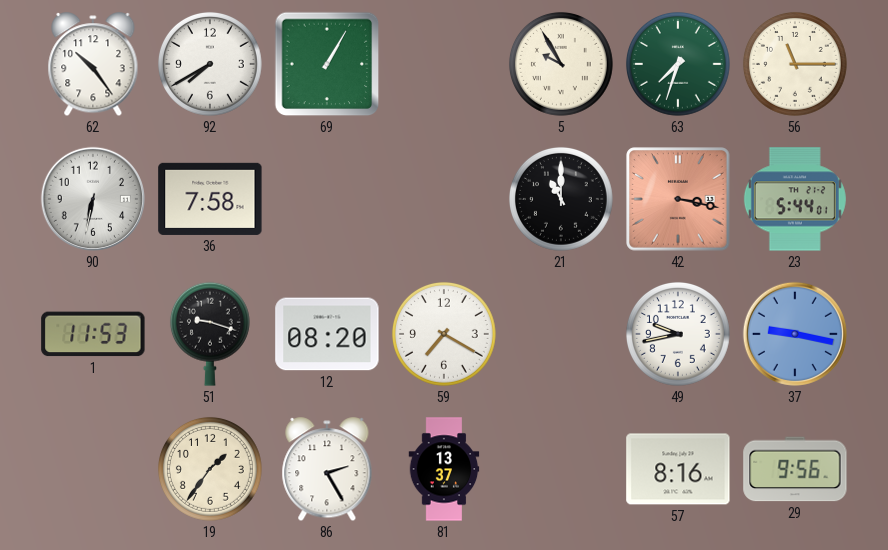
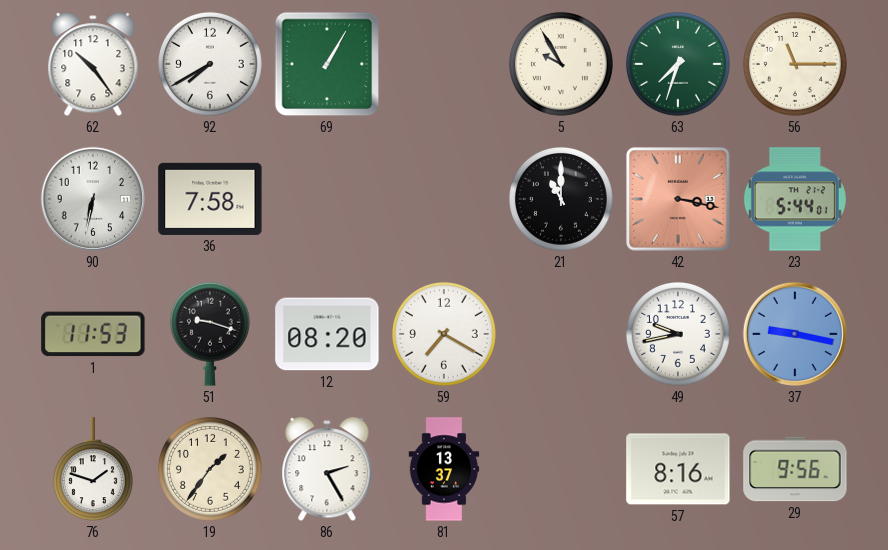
76: none -> 1:48 (93, 470)
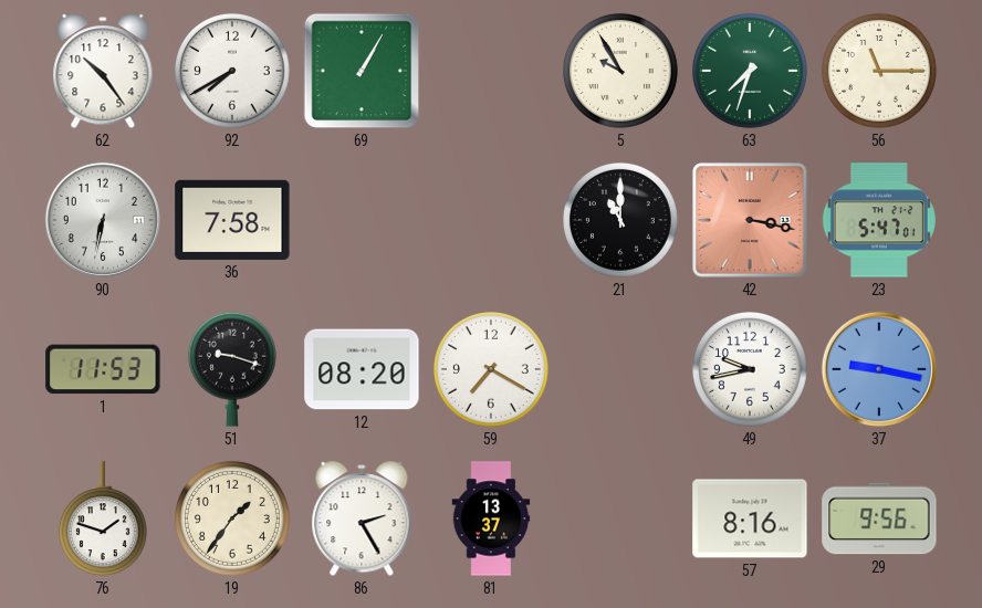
23: 5:44 -> 5:47 (879, 220)
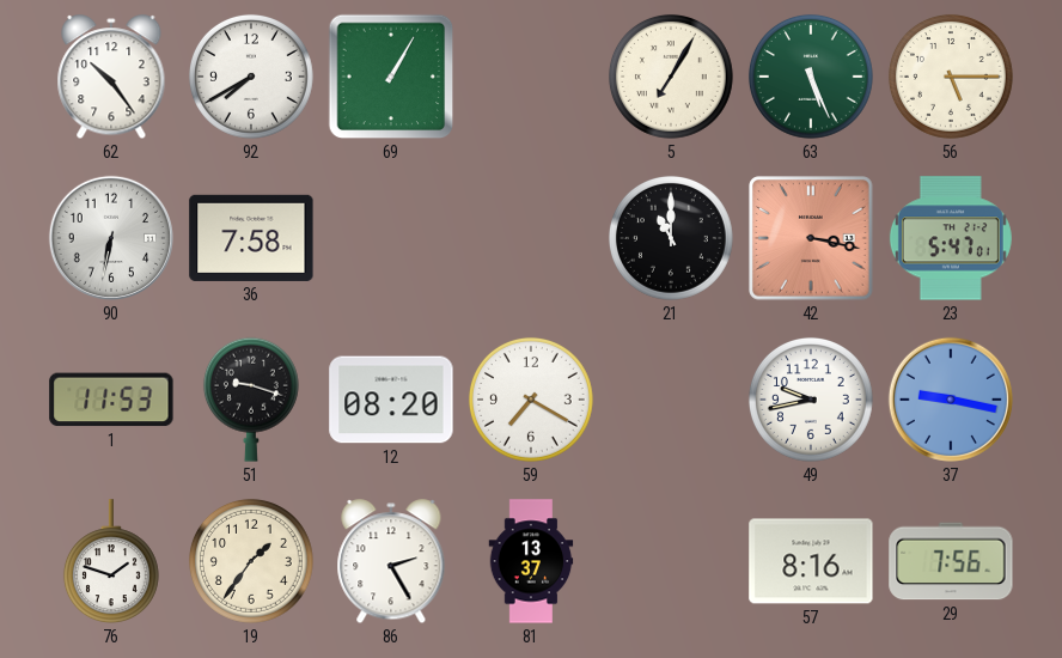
5: 9:55 -> 7:05 (671, 77)
63: 7:33 -> 5:26 (811, 77)
56: 11:15 -> 5:15 (951, 77)
29: 9:56 -> 7:56 (951, 561)
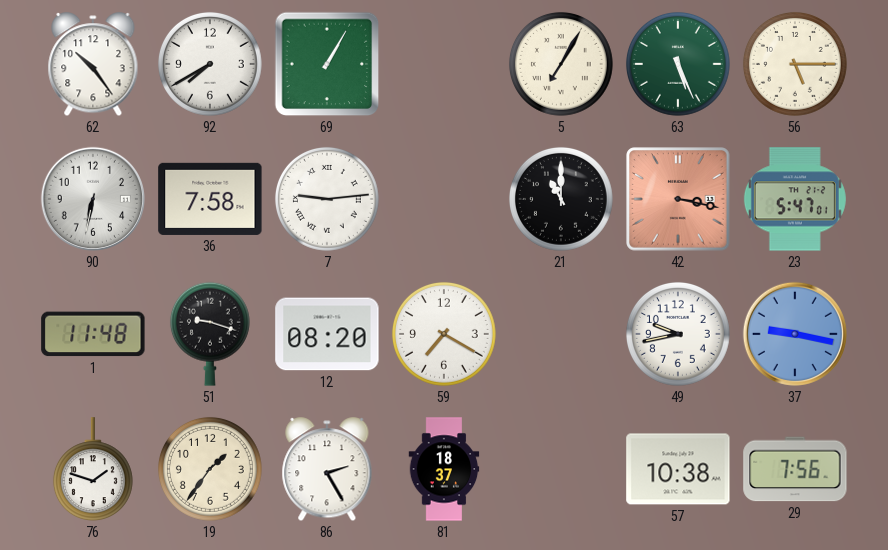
7: none -> 9:14 (327, 199)
1: 11:53 -> 11:48 (93, 334)
81: 13:37 -> 18:37 (444, 469)
57: 8:16 -> 10:38 (678, 469)
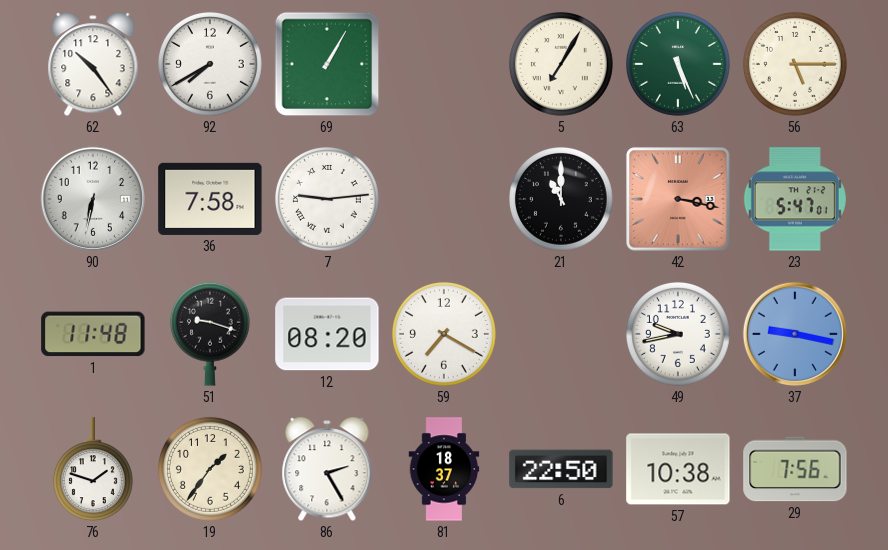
6: none -> 22:50 (561, 469)
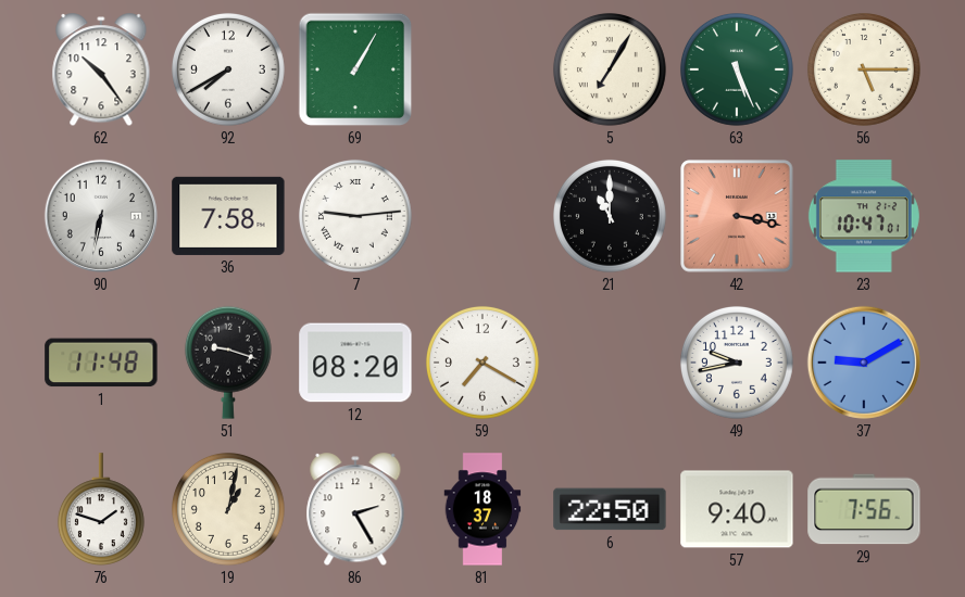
23: 5:47 -> 10:47 (864, 216)
37: 9:17 -> 9:10 (864, 363)
19: 1:36 -> 1:02 (228, 509)
57: 10:38 -> 9:40 (737, 509)
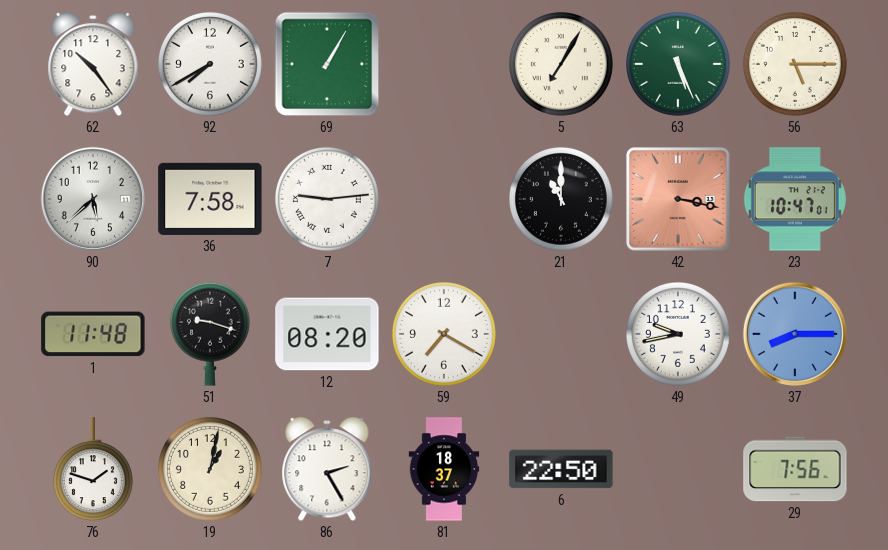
90: 6:32 -> 5:38 (93, 199)
37: 9:10 -> 8:15 (795, 334)
57: 9:40 -> none (737, 509)
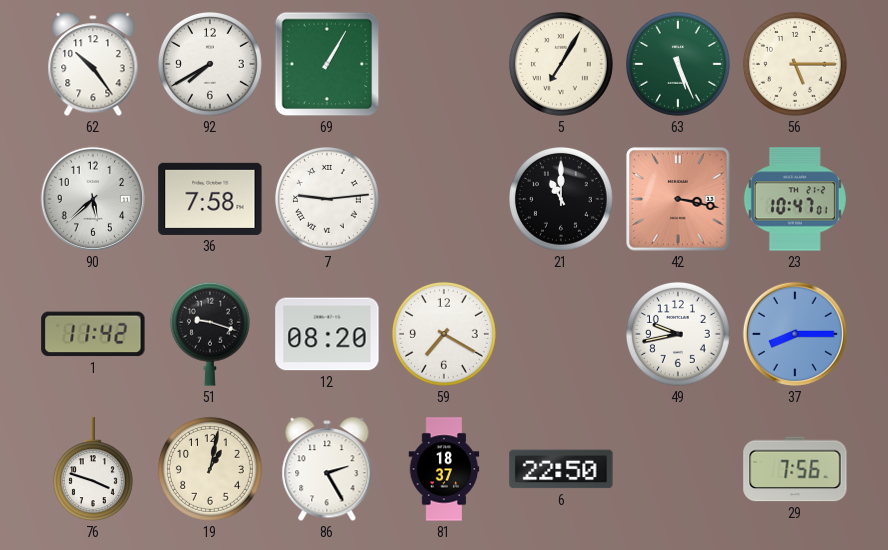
1: 11:48 -> 11:42 (93, 334)
76: 1:48 -> 3:48 (93, 470)
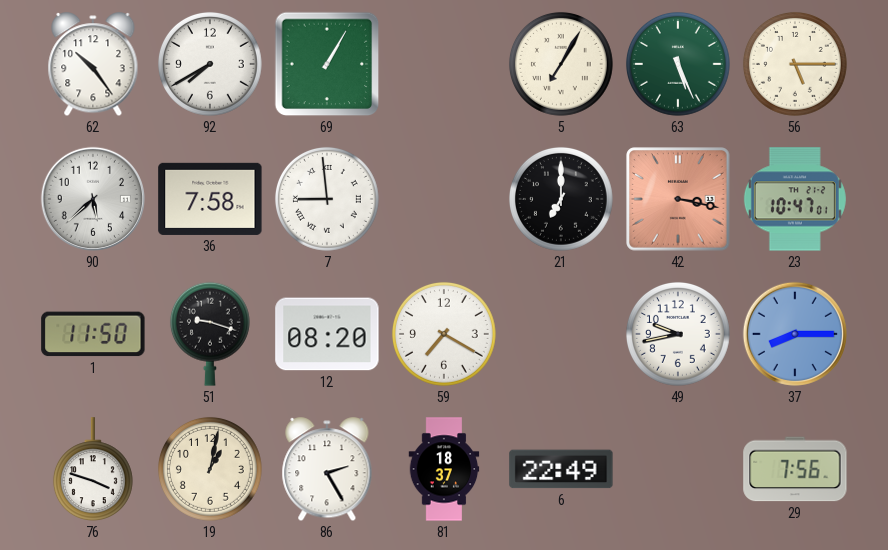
7: 9:14 -> 8:59 (327, 199)
21: 11:00 -> 7:00 (561, 199)
1: 11:42 -> 11:50 (93, 334)
6: 22:50 -> 22:49 (561, 469)
